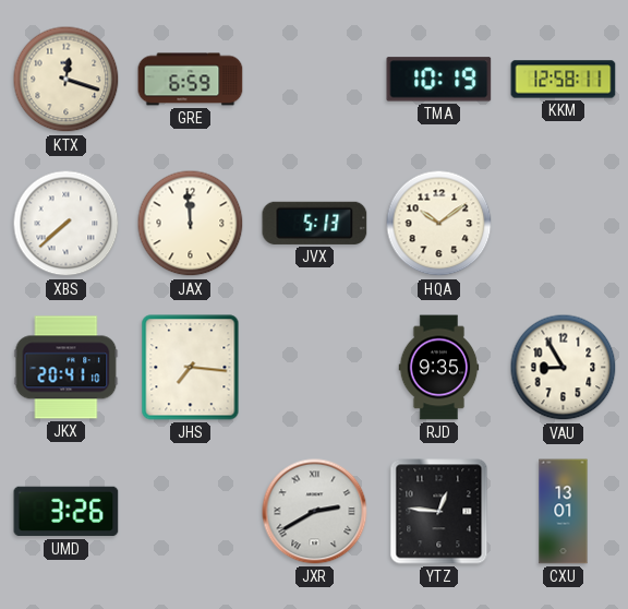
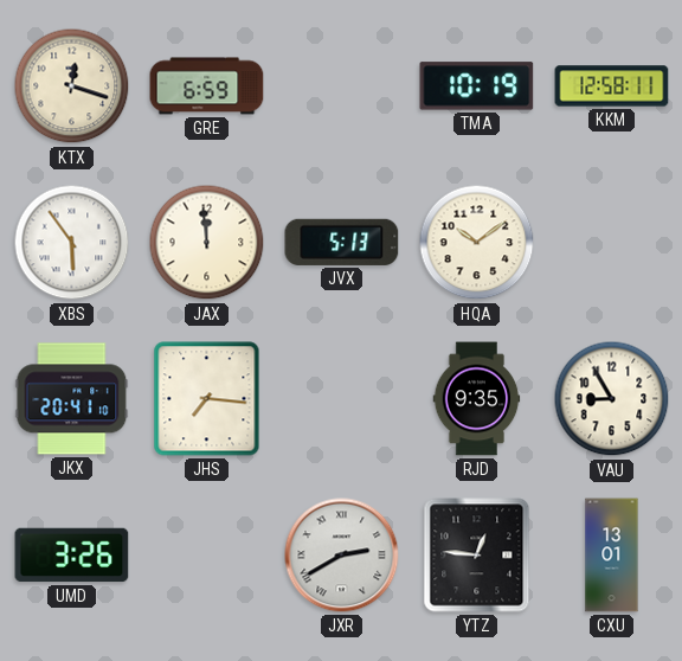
XBS: 7:38 -> 5:54 (72, 243)
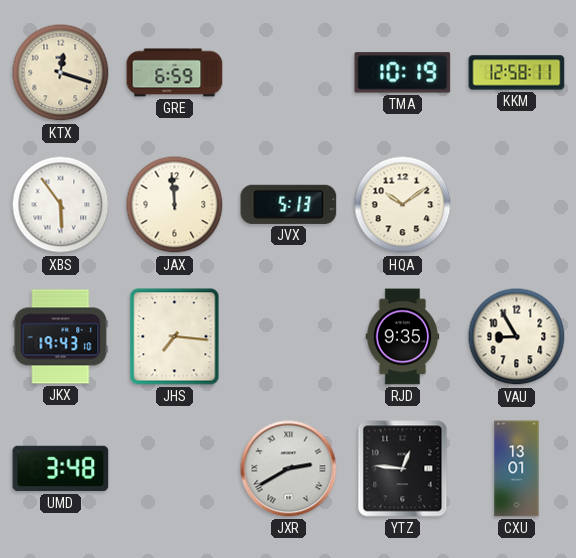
JKX: 20:41 -> 19:43 (61, 337)
UMD: 3:26 -> 3:48 (61, 469)
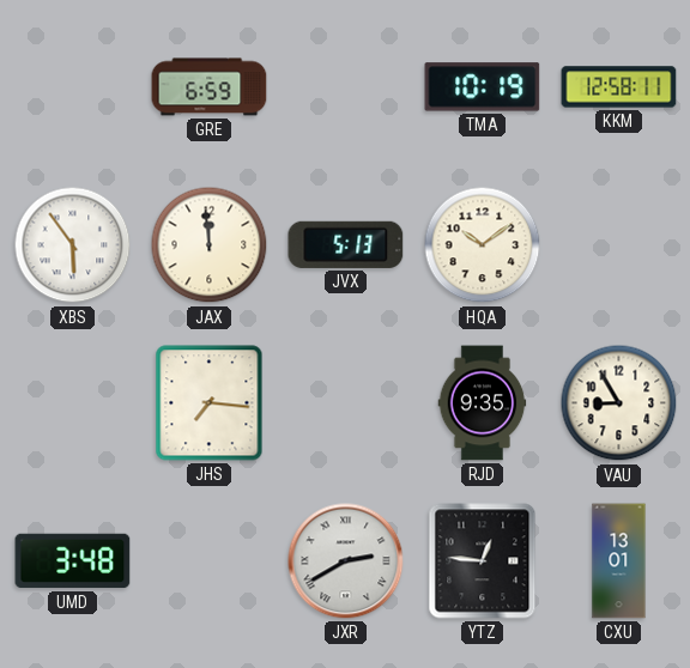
KTX: 12:18 -> none (61, 73)
JKX: 19:43 -> none (61, 337)
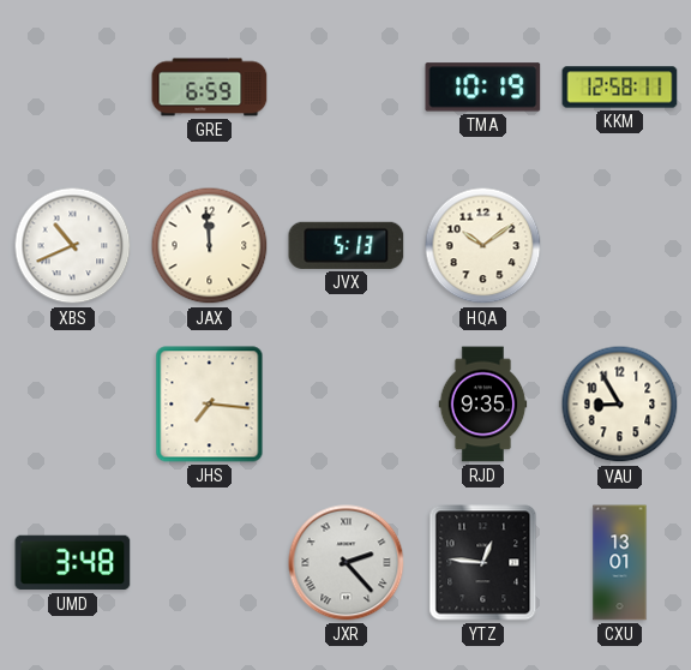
XBS: 5:54 -> 10:41 (73, 246)
JXR: 2:40 -> 2:23 (347, 563)
